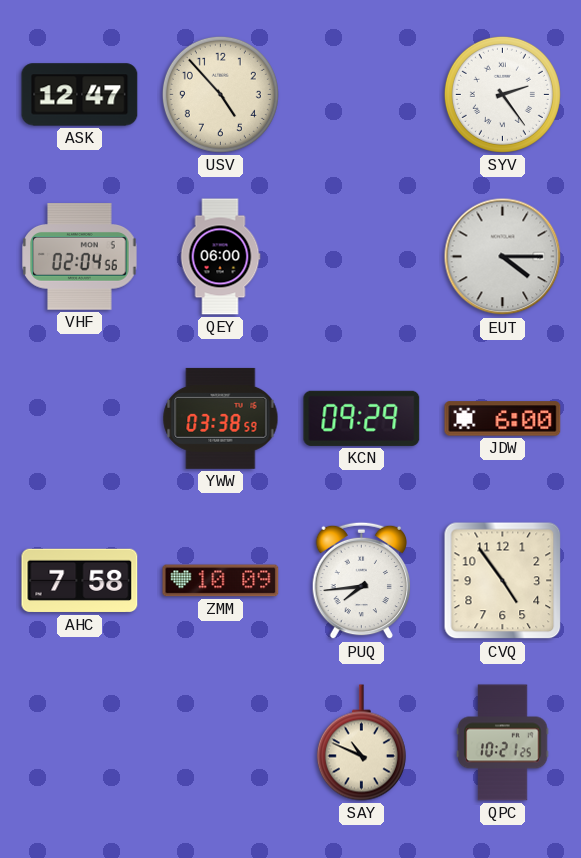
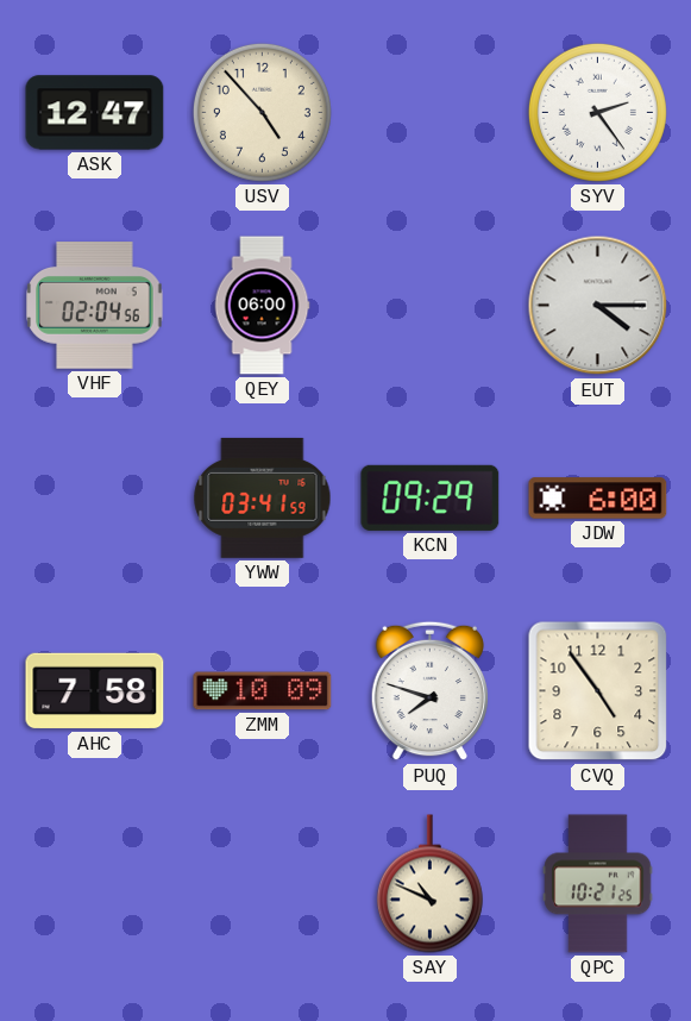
YWW: 03:38 -> 03:41 (263, 497)
PUQ: 7:44 -> 7:48 (429, 691)
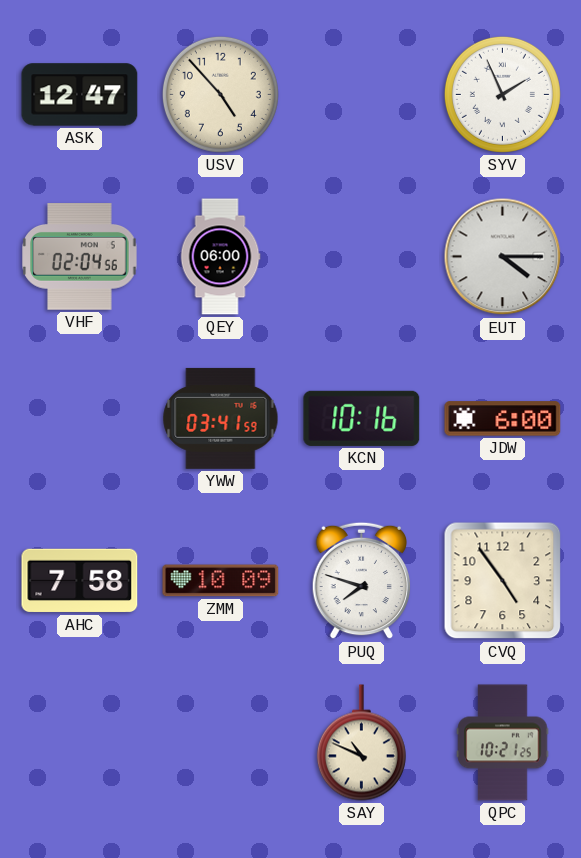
SYV: 2:24 -> 1:56 (502, 94)
KCN: 09:29 -> 10:16 (362, 418)
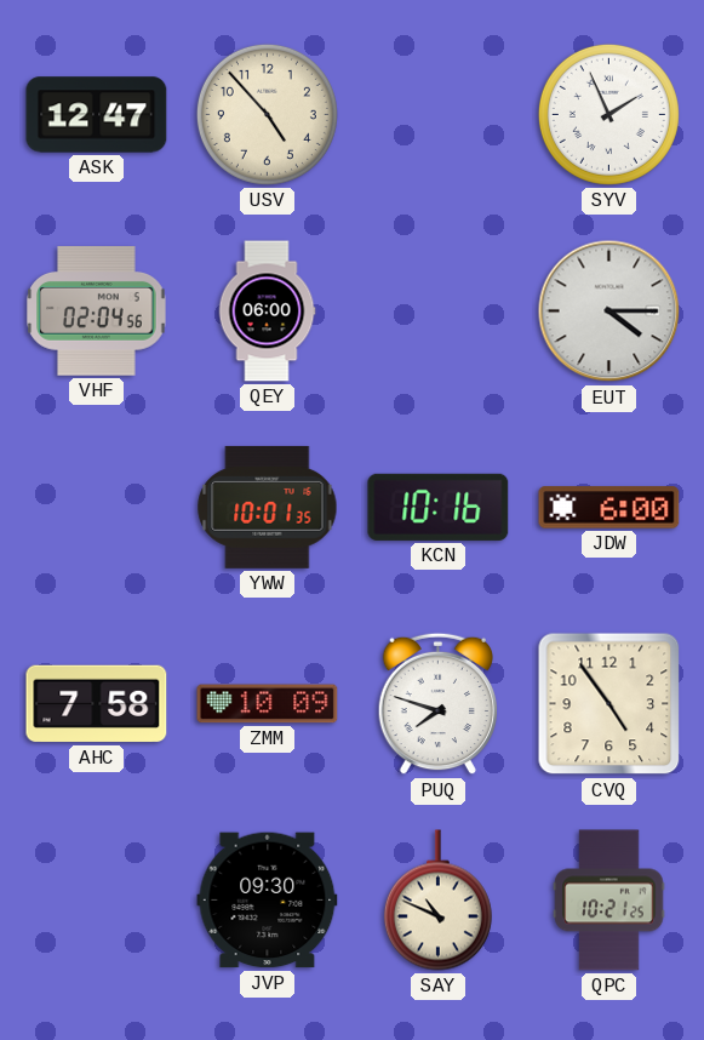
YWW: 03:41 -> 10:01 (268, 507)
JVP: none -> 09:30 (268, 901)
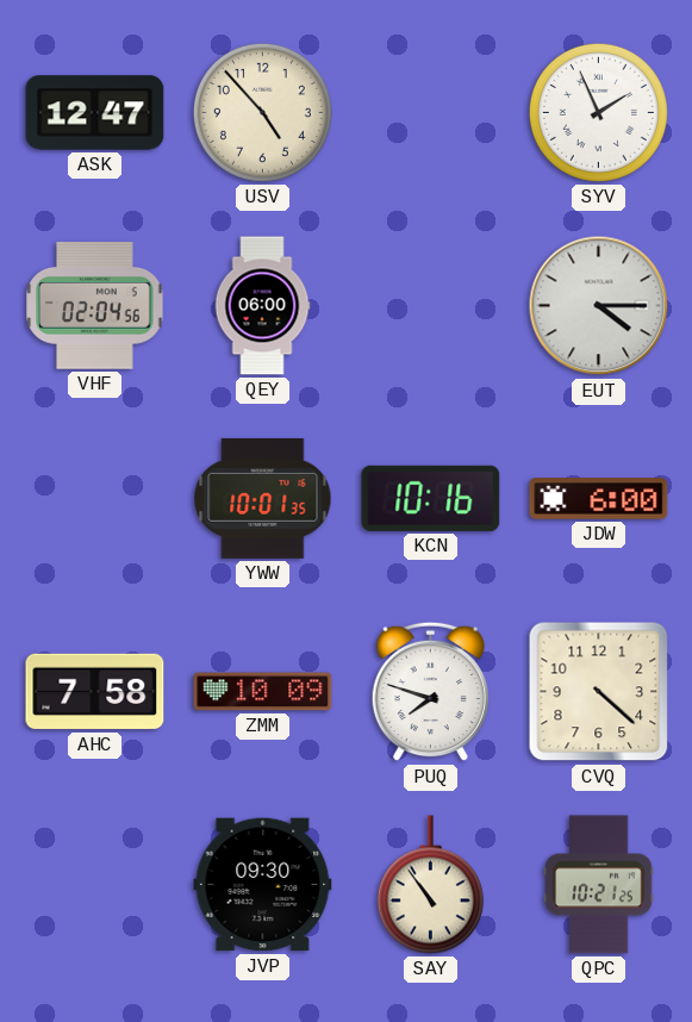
CVQ: 4:54 -> 4:22 (599, 692)
SAY: 10:49 -> 10:54 (430, 885)
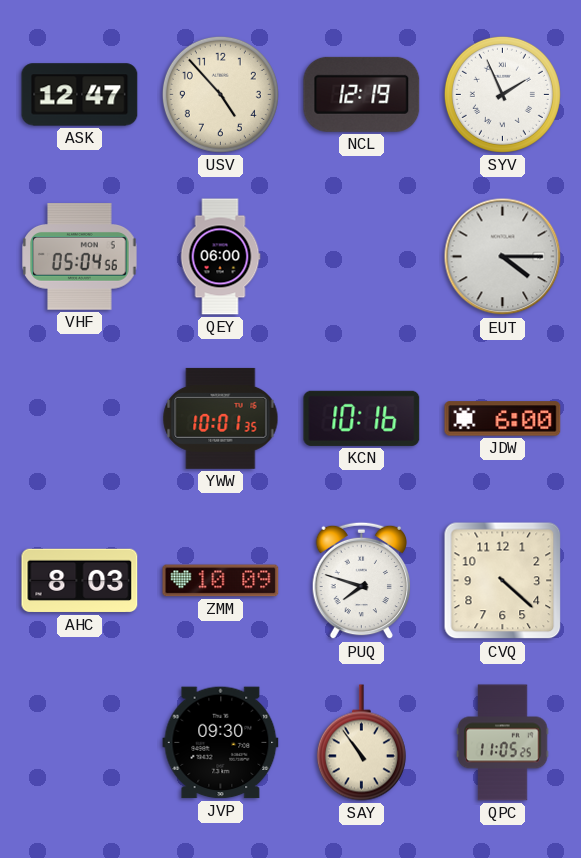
NCL: none -> 12:19 (362, 94)
VHF: 02:04 -> 05:04 (80, 257)
AHC: 7:58 -> 8:03 (80, 581)
QPC: 10:21 -> 11:05 (503, 743)
